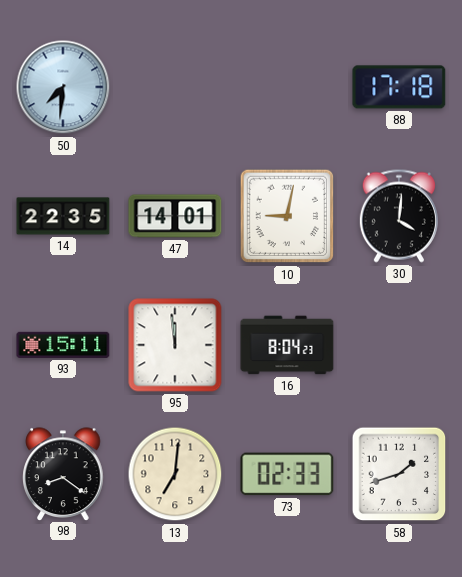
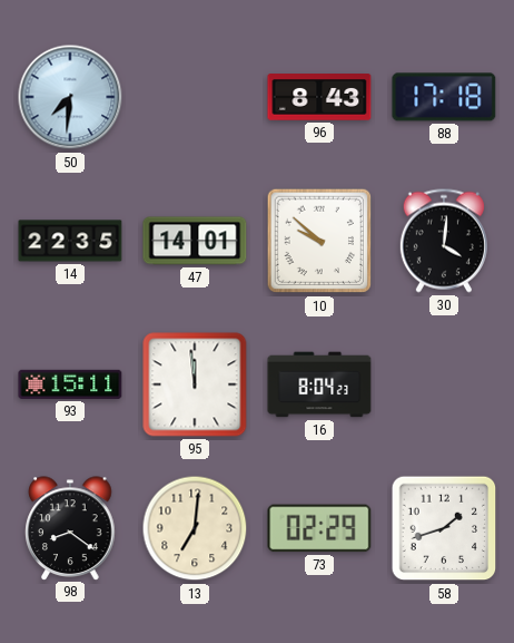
96: none -> 8:43 (319, 97)
10: 9:02 -> 9:52 (319, 241)
73: 02:33 -> 02:29 (319, 528)
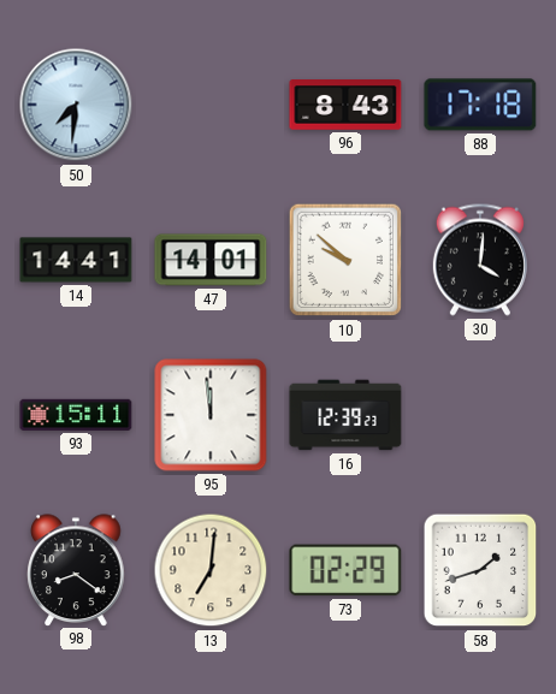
14: 22:35 -> 14:41 (76, 260)
16: 8:04 -> 12:39 (345, 415)
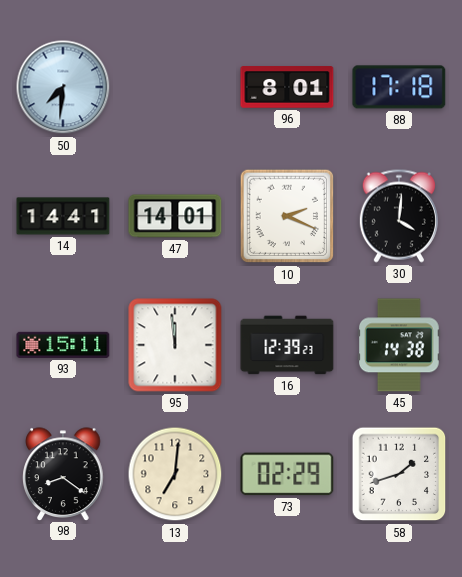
96: 8:43 -> 8:01 (287, 87)
10: 9:52 -> 2:19 (287, 216)
45: none -> 14:38 (400, 345)
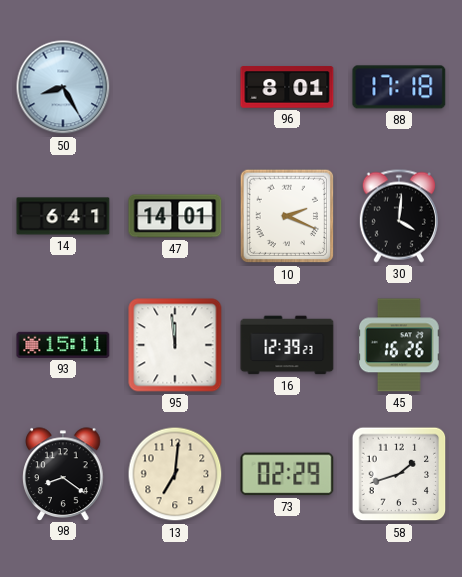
50: 7:31 -> 8:25 (63, 87)
14: 14:41 -> 6:41 (63, 216)
45: 14:38 -> 16:26 (400, 345)
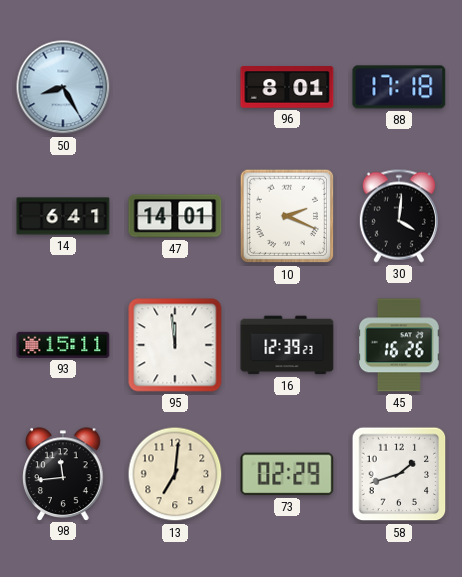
98: 8:21 -> 11:44 (63, 474)
